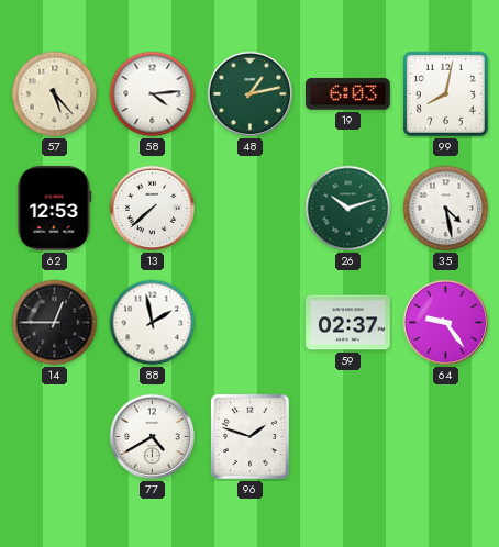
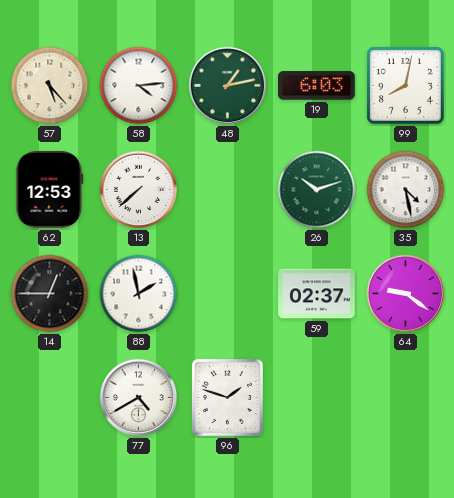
64: 9:24 -> 9:21 (406, 294)
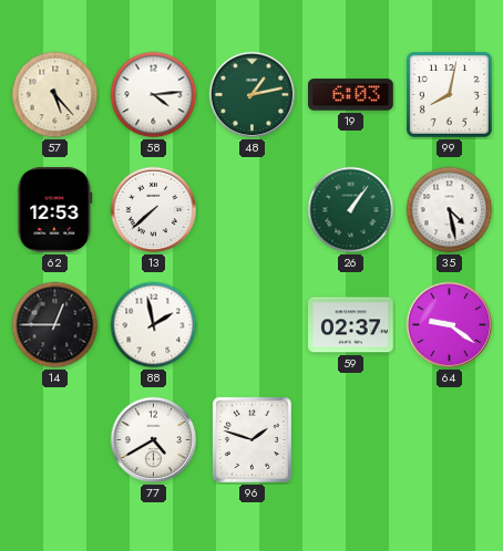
26: 10:12 -> 1:06 (351, 210)
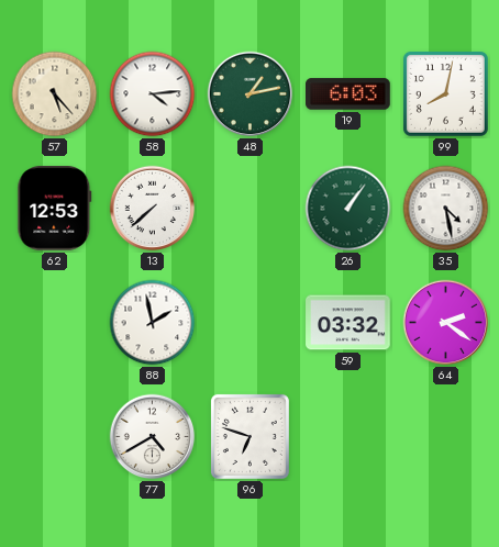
14: 12:45 -> none (55, 325)
59: 02:37 -> 03:32 (348, 323)
64: 9:21 -> 2:21 (446, 323)
96: 1:48 -> 6:48 (249, 436)
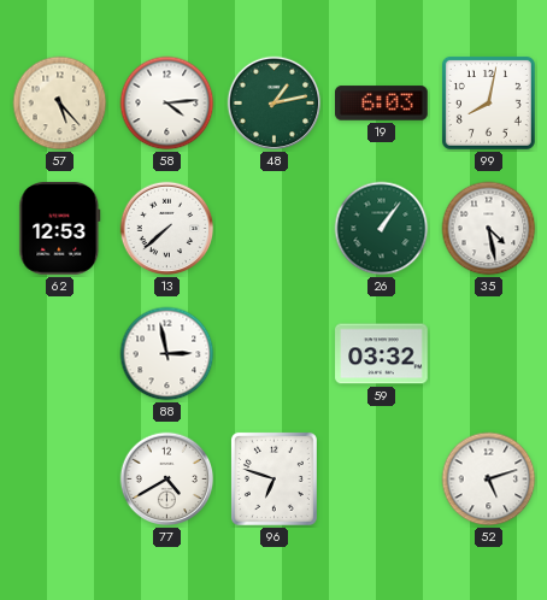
88: 1:58 -> 2:58 (167, 354)
64: 2:21 -> none (446, 323)
52: none -> 5:12 (489, 480)
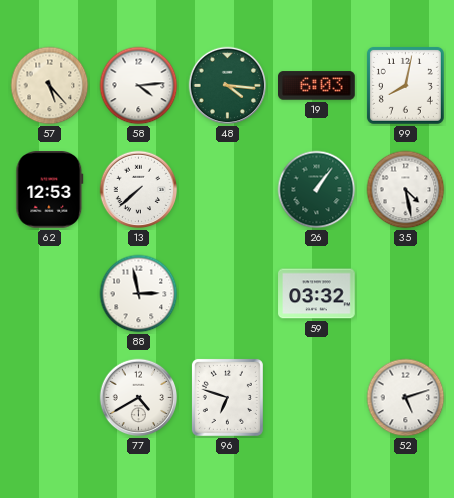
48: 1:13 -> 4:16 (228, 86)
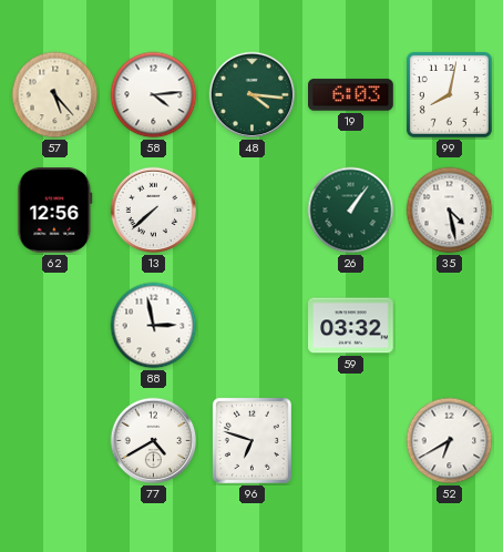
62: 12:53 -> 12:56 (55, 211)
52: 5:12 -> 6:40 (450, 441)
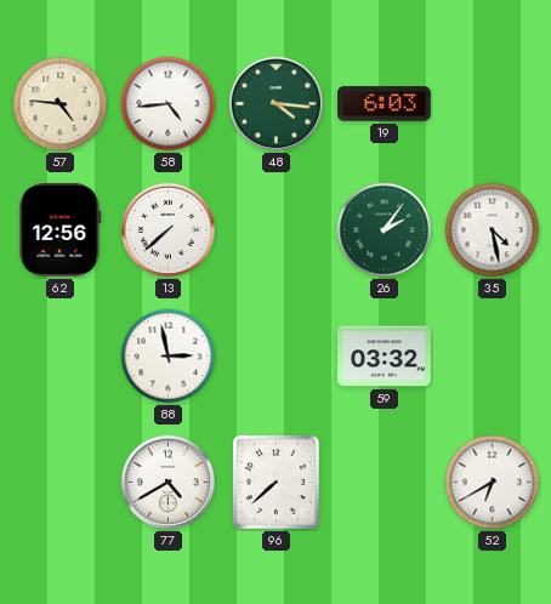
57: 5:23 -> 4:46 (61, 104)
58: 4:14 -> 4:44 (169, 104)
99: 8:02 -> none (449, 94)
26: 1:06 -> 2:06 (385, 230)
96: 6:48 -> 7:38 (275, 482)
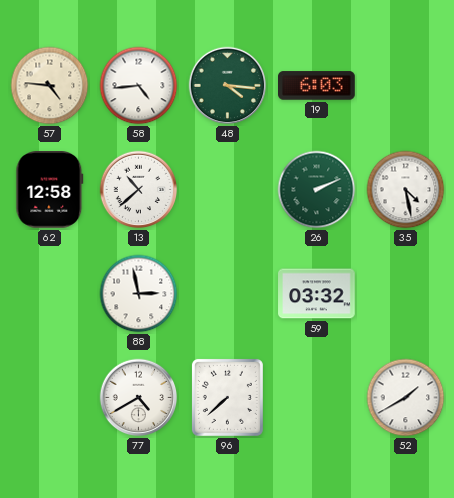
62: 12:56 -> 12:58 (50, 190)
13: 7:38 -> 10:38 (139, 190)
26: 2:06 -> 2:11 (317, 190)
52: 6:40 -> 1:40 (406, 398)
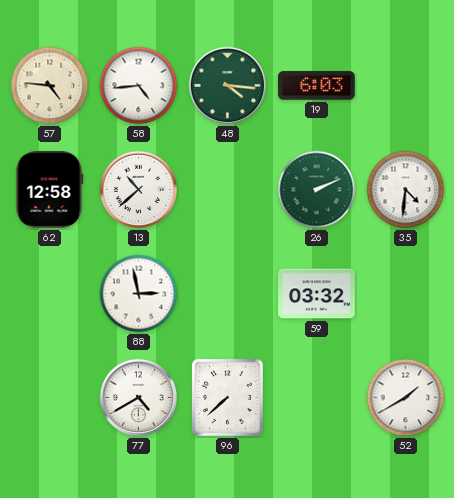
35: 4:28 -> 4:31 (406, 190)
